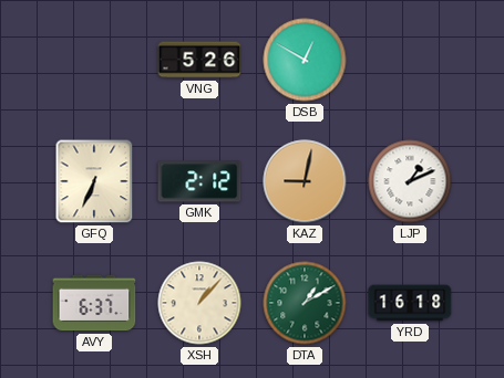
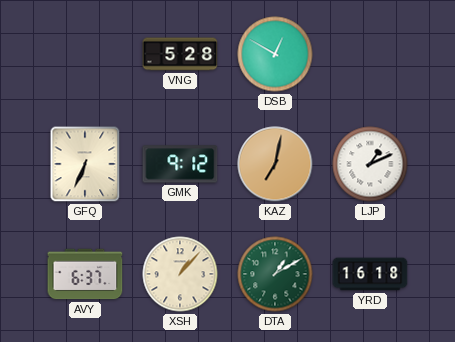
VNG: 5:26 -> 5:28 (180, 54)
GMK: 2:12 -> 9:12 (180, 164)
KAZ: 9:02 -> 7:02 (275, 164)
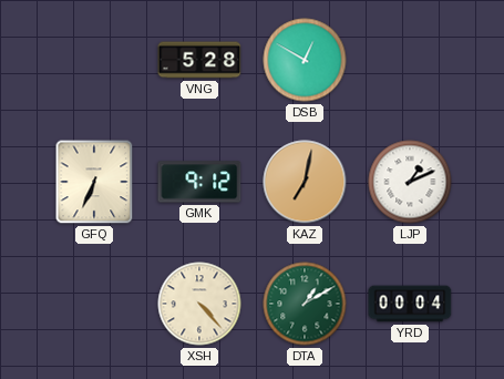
AVY: 6:37 -> none (85, 274)
XSH: 1:07 -> 4:23 (199, 304)
YRD: 16:18 -> 00:04 (410, 304)
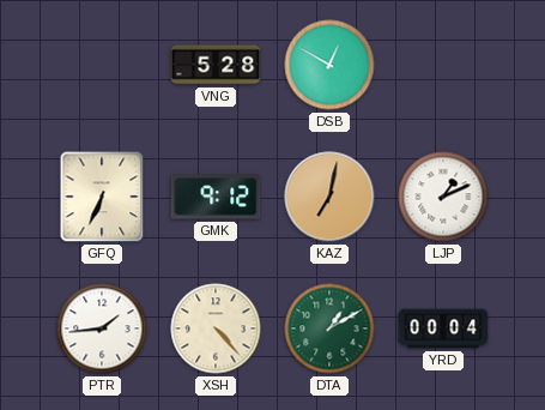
PTR: none -> 1:44 (102, 328)
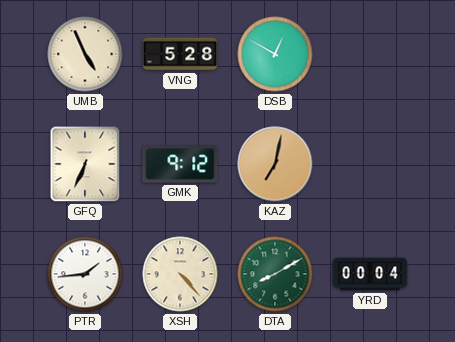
UMB: none -> 4:56 (85, 54)
LJP: 1:11 -> none (443, 197)
DTA: 1:10 -> 8:10 (275, 274)
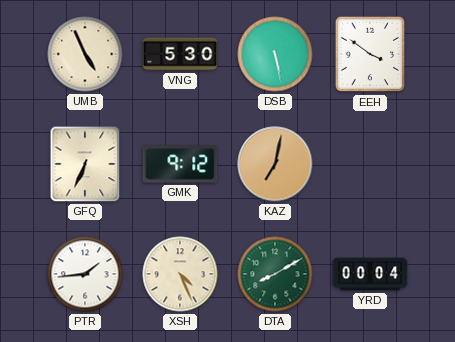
VNG: 5:28 -> 5:30 (180, 54)
DSB: 12:50 -> 5:28 (275, 54)
EEH: none -> 3:51 (370, 54)
XSH: 4:23 -> 4:26 (180, 274)
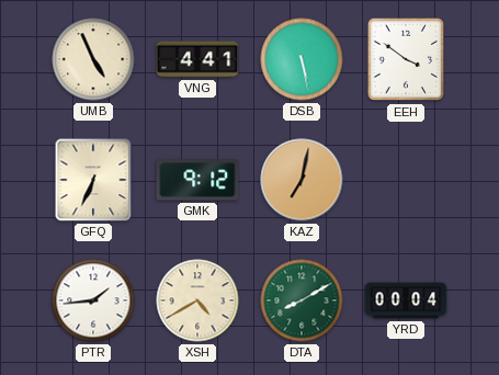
VNG: 5:30 -> 4:41 (197, 59)
XSH: 4:26 -> 4:40 (197, 300)
